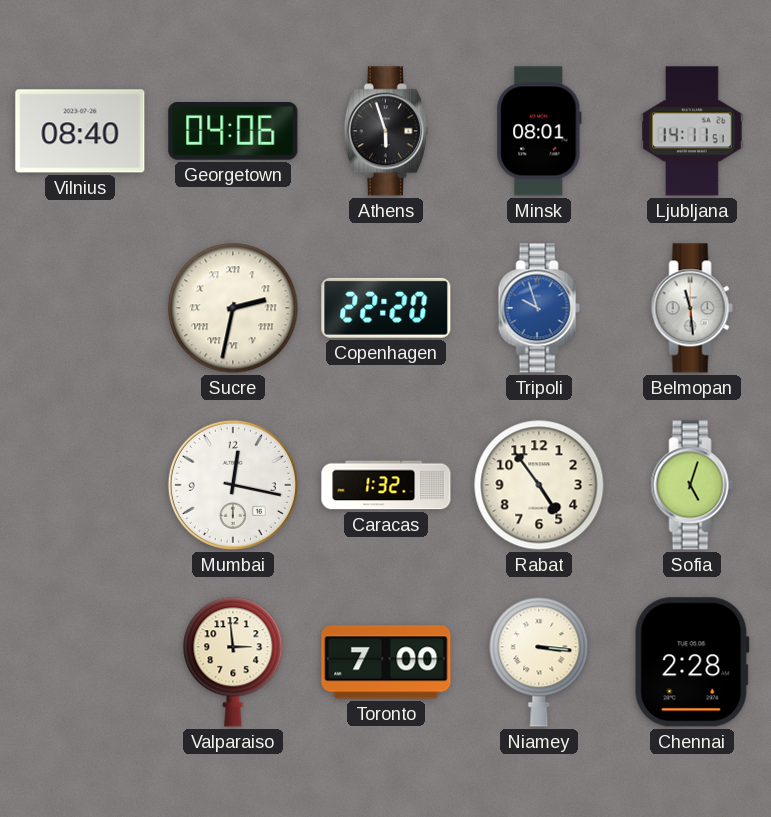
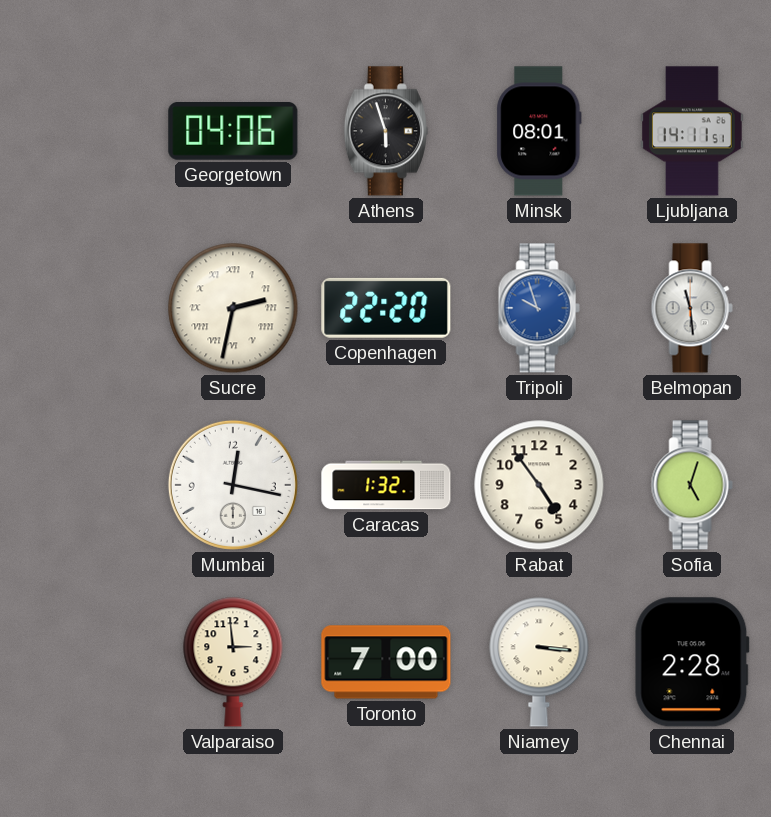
Vilnius: 08:40 -> none (80, 131)
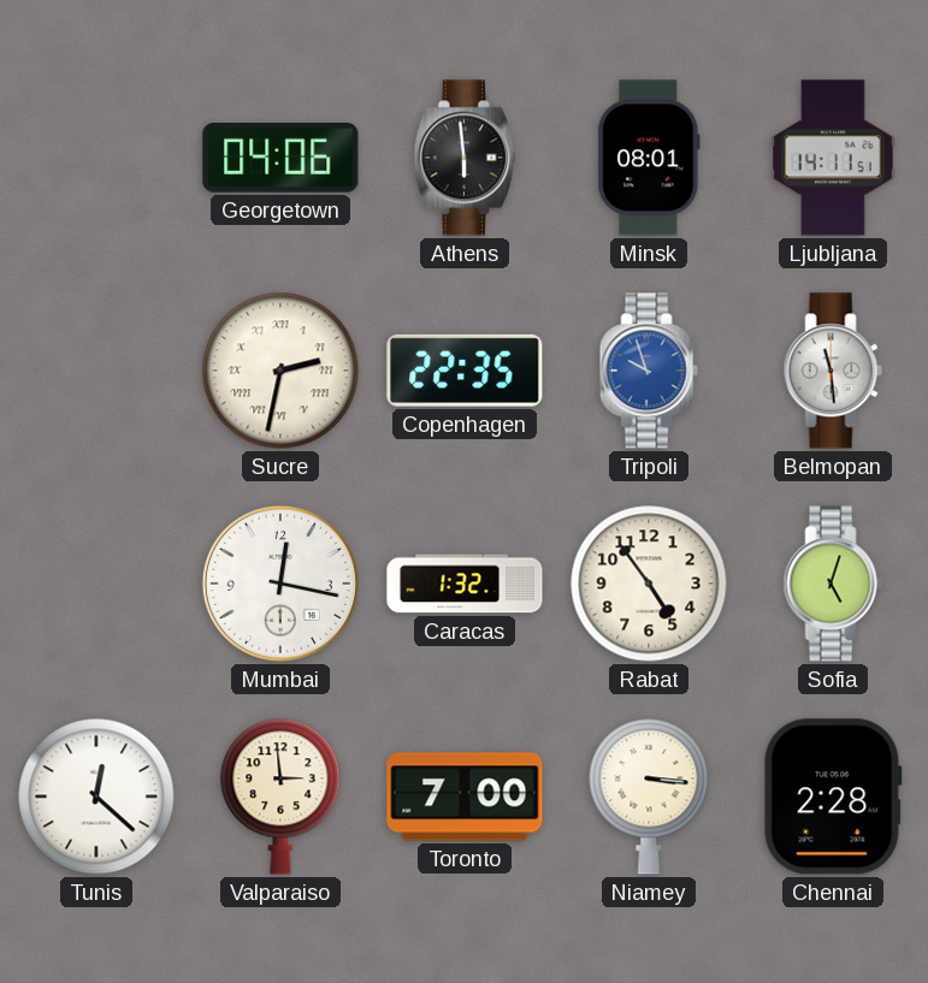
Athens: 5:57 -> 5:59 (465, 158)
Copenhagen: 22:20 -> 22:35 (465, 371)
Tunis: none -> 12:22 (96, 797)
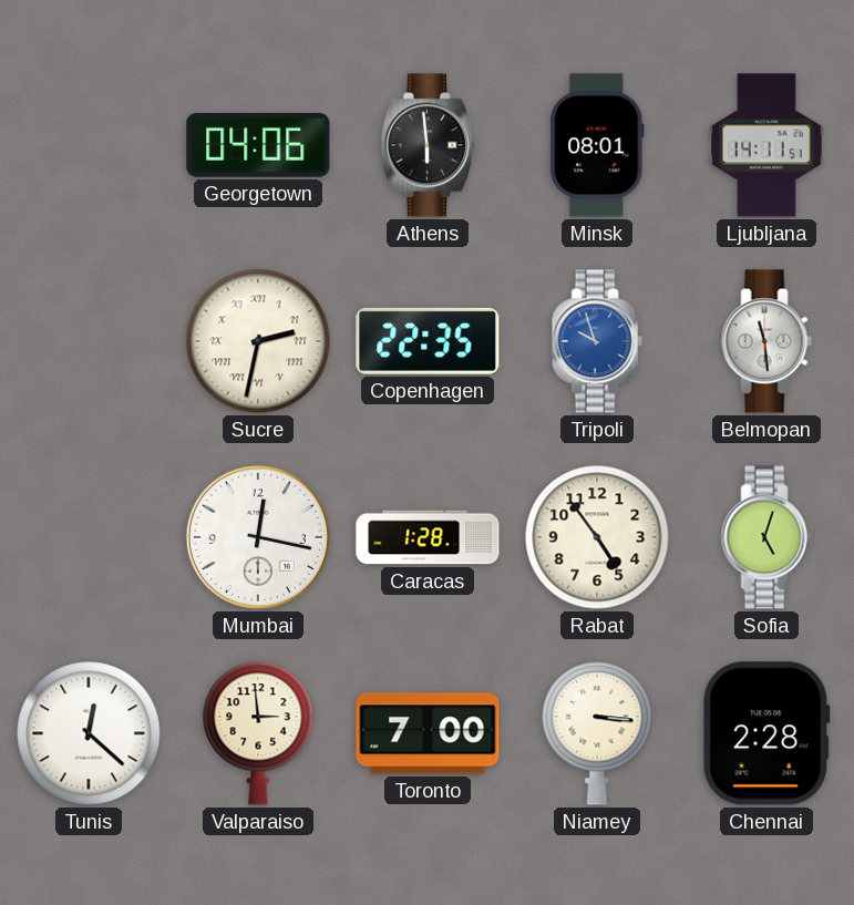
Caracas: 1:32 -> 1:28 (428, 537)
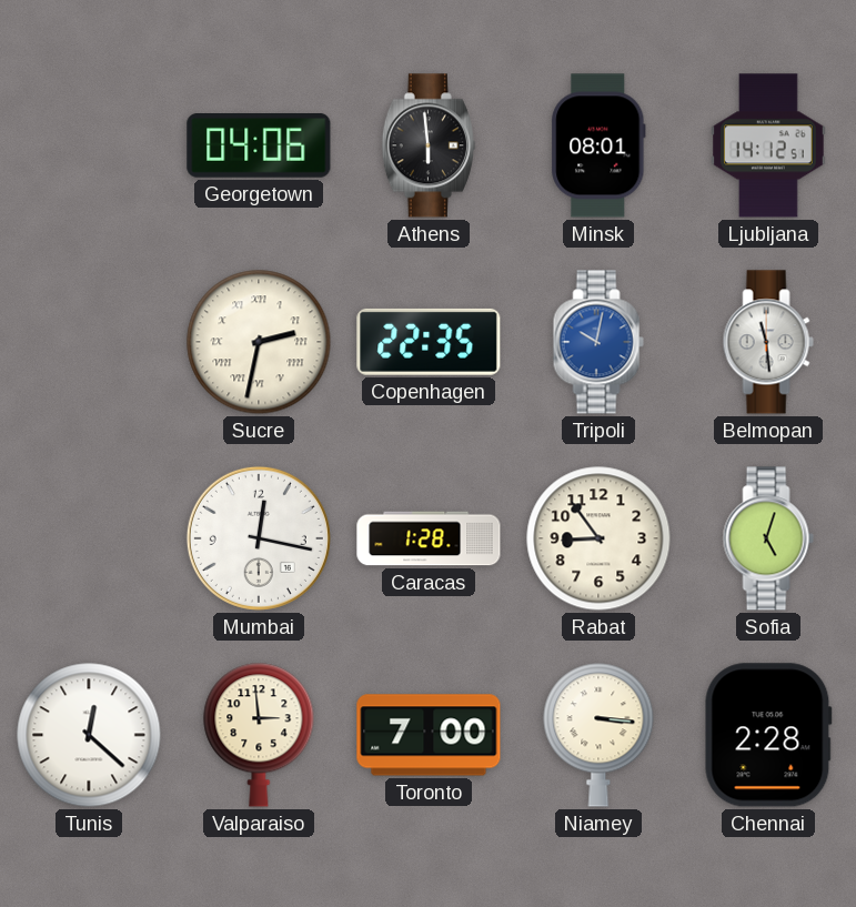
Ljubljana: 14:11 -> 14:12 (769, 145)
Tripoli: 9:57 -> 10:02 (598, 342)
Rabat: 4:54 -> 8:54 (598, 538)
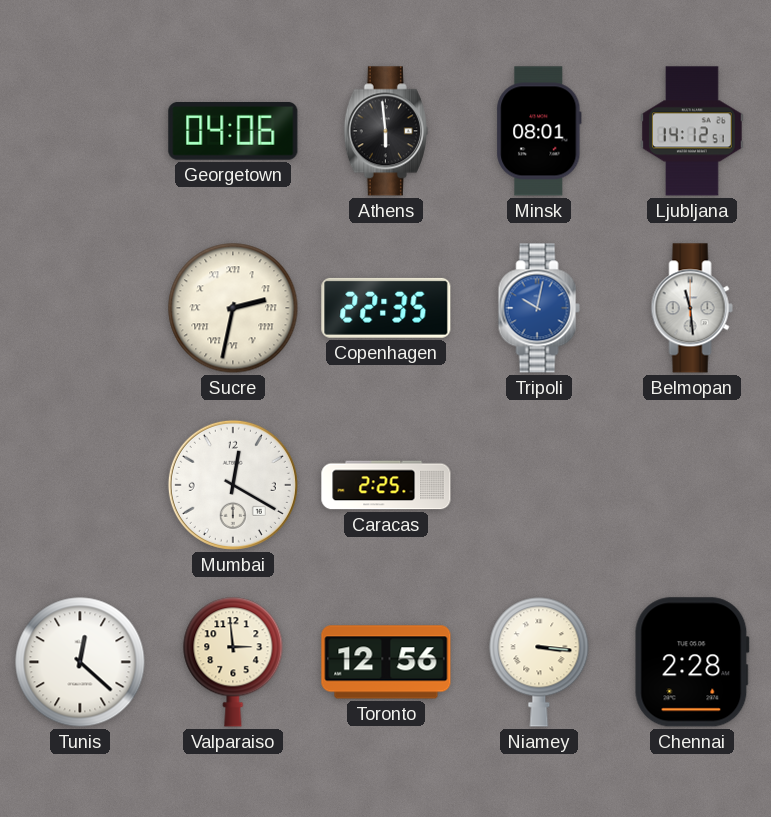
Mumbai: 12:17 -> 12:20 (233, 485)
Caracas: 1:28 -> 2:25 (386, 485)
Rabat: 8:54 -> none (598, 538)
Sofia: 5:03 -> none (768, 538)
Toronto: 7:00 -> 12:56 (386, 662)
